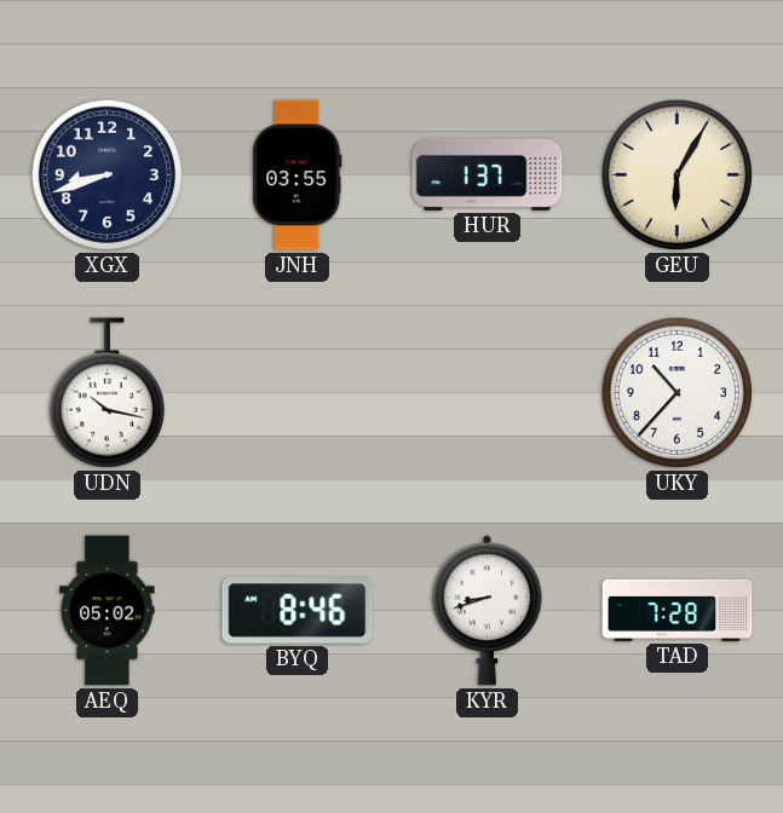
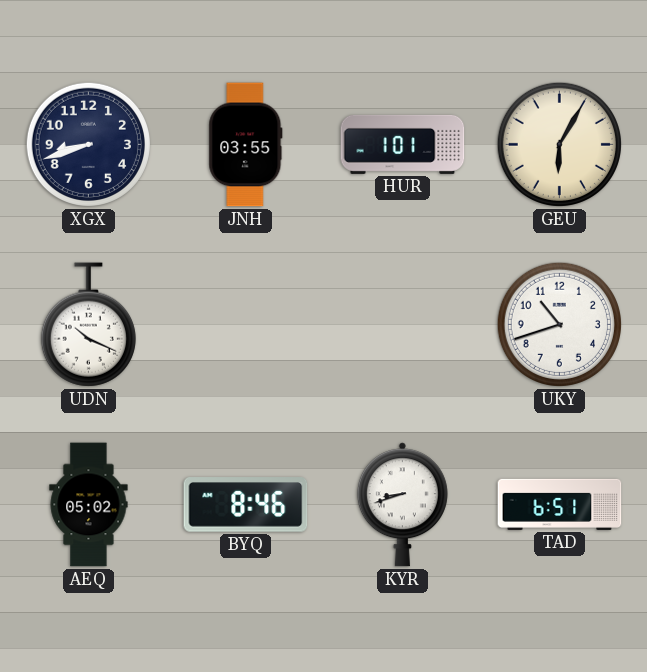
HUR: 1:37 -> 1:01 (403, 144)
UDN: 10:17 -> 10:19 (88, 325)
UKY: 10:37 -> 10:42 (559, 324)
TAD: 7:28 -> 6:51 (560, 504)
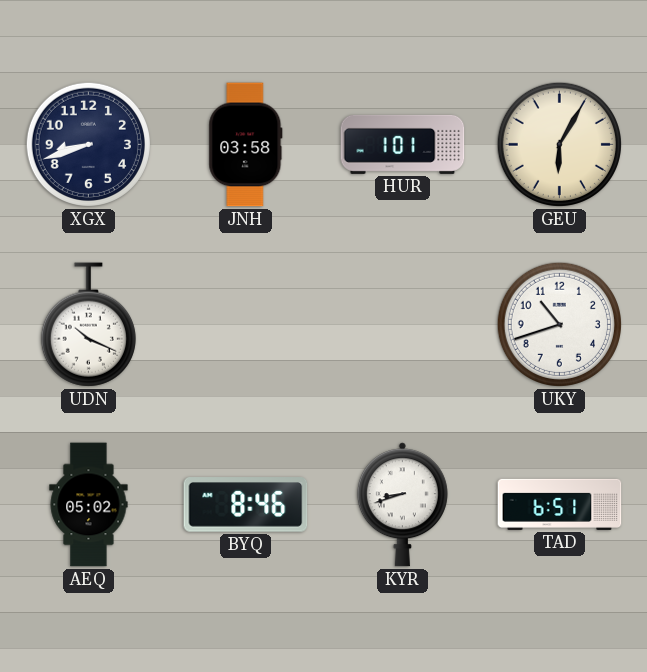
JNH: 03:55 -> 03:58 (246, 145)
